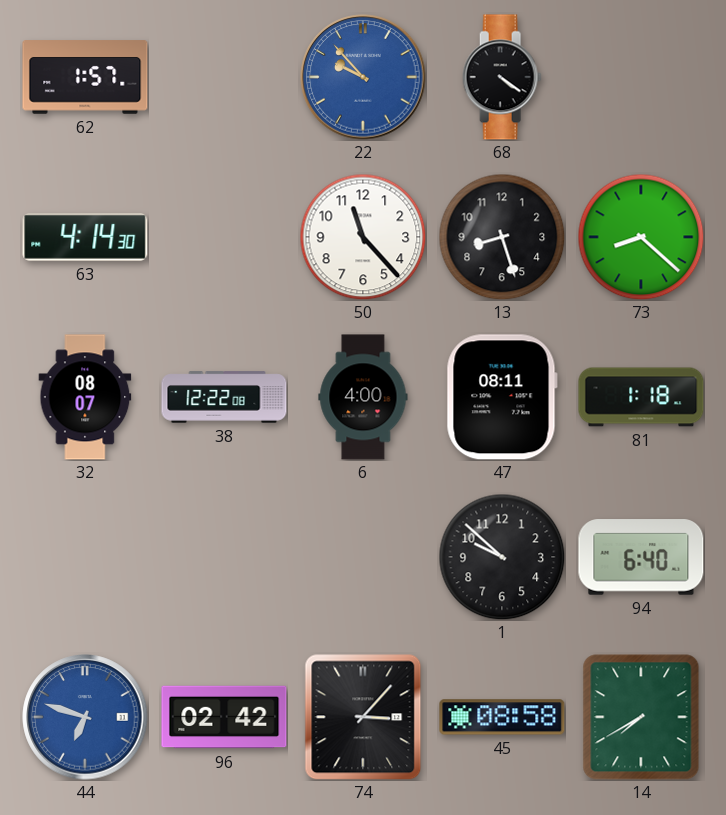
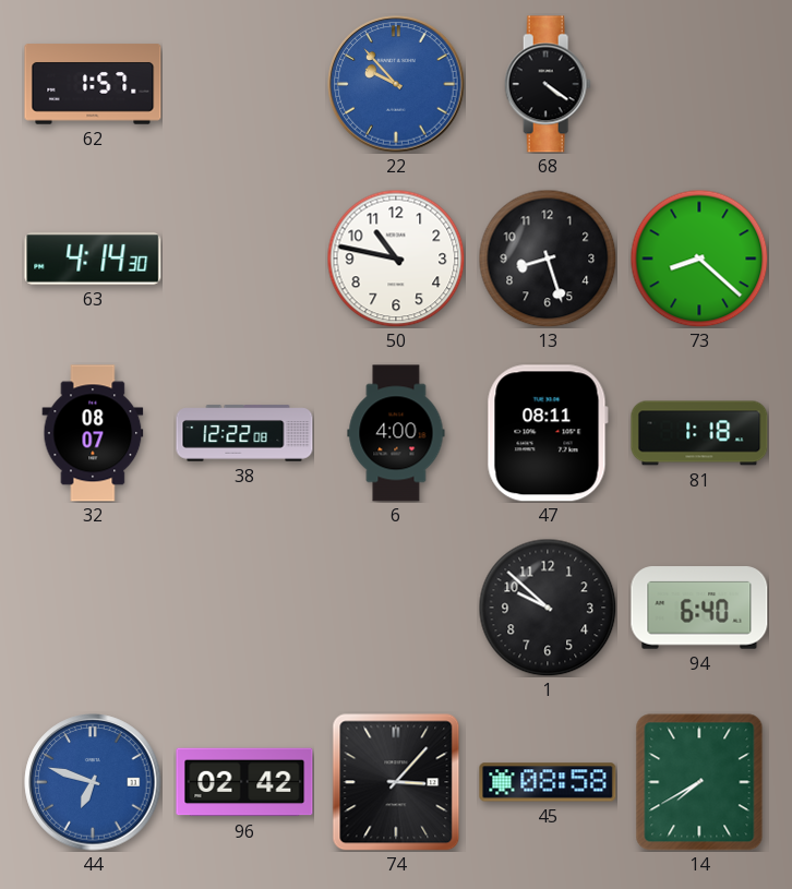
50: 11:23 -> 10:47 (396, 259)
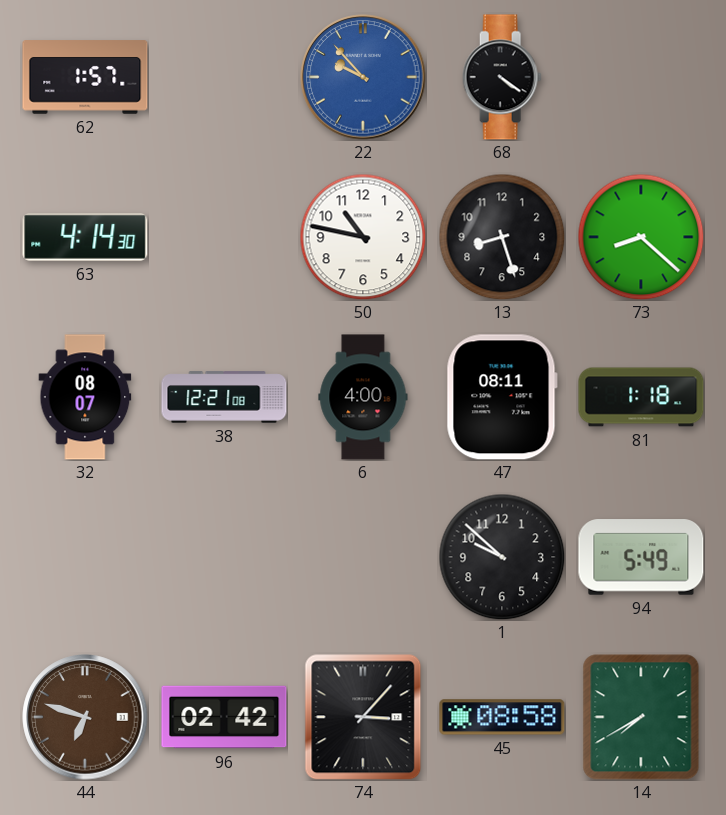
38: 12:22 -> 12:21 (224, 397)
94: 6:40 -> 5:49 (641, 557)
44 dial: blue -> brown (85, 717)
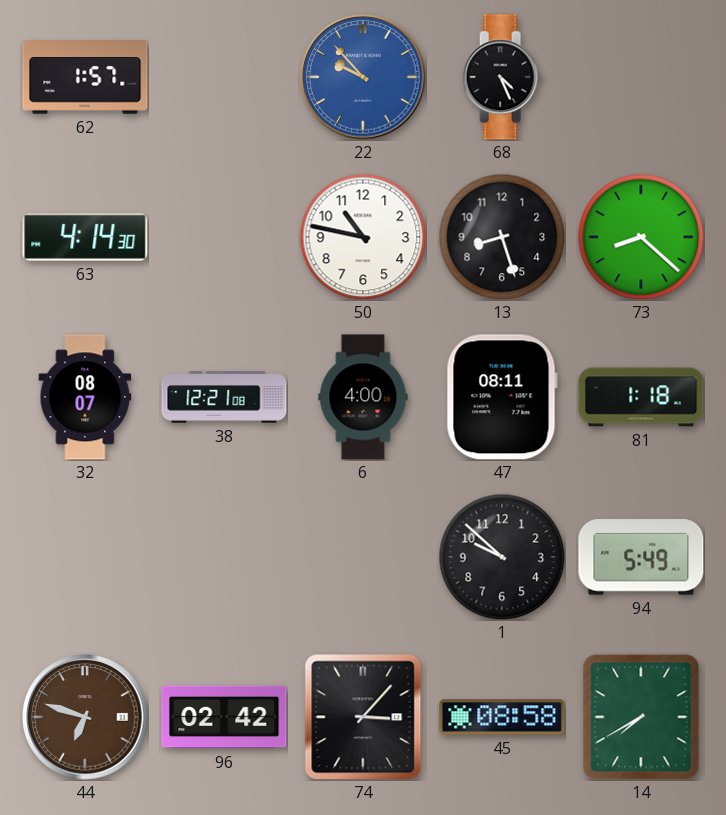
68: 4:21 -> 4:26 (502, 77)
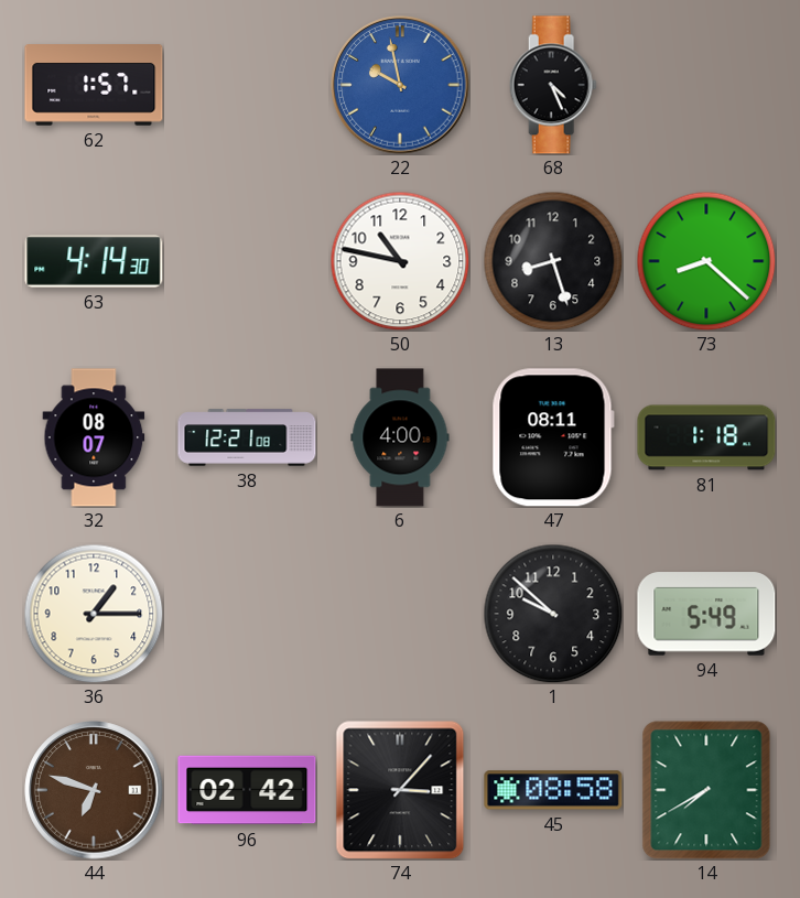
22: 9:53 -> 9:58 (400, 85)
36: none -> 1:15 (94, 614)
